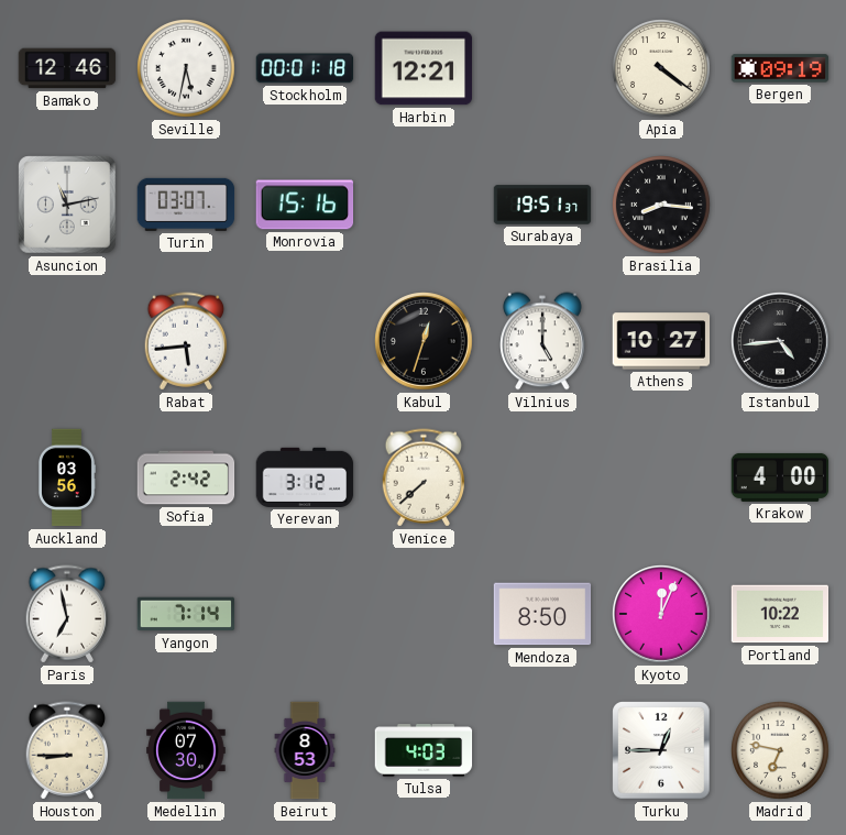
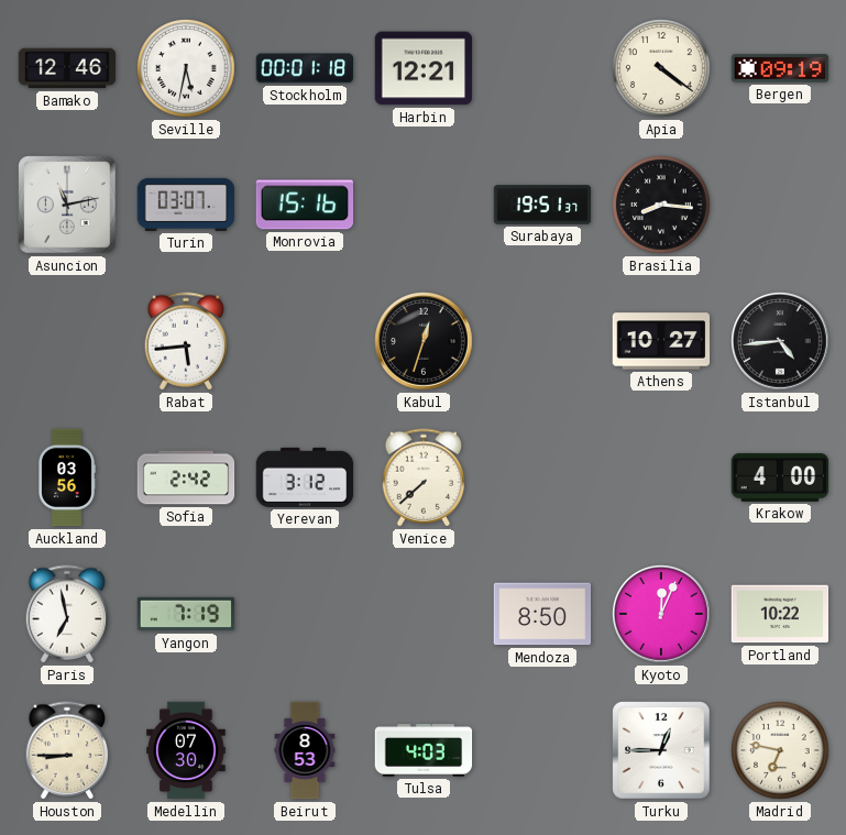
Vilnius: 5:00 -> none (542, 341)
Yangon: 7:14 -> 7:19 (186, 614)
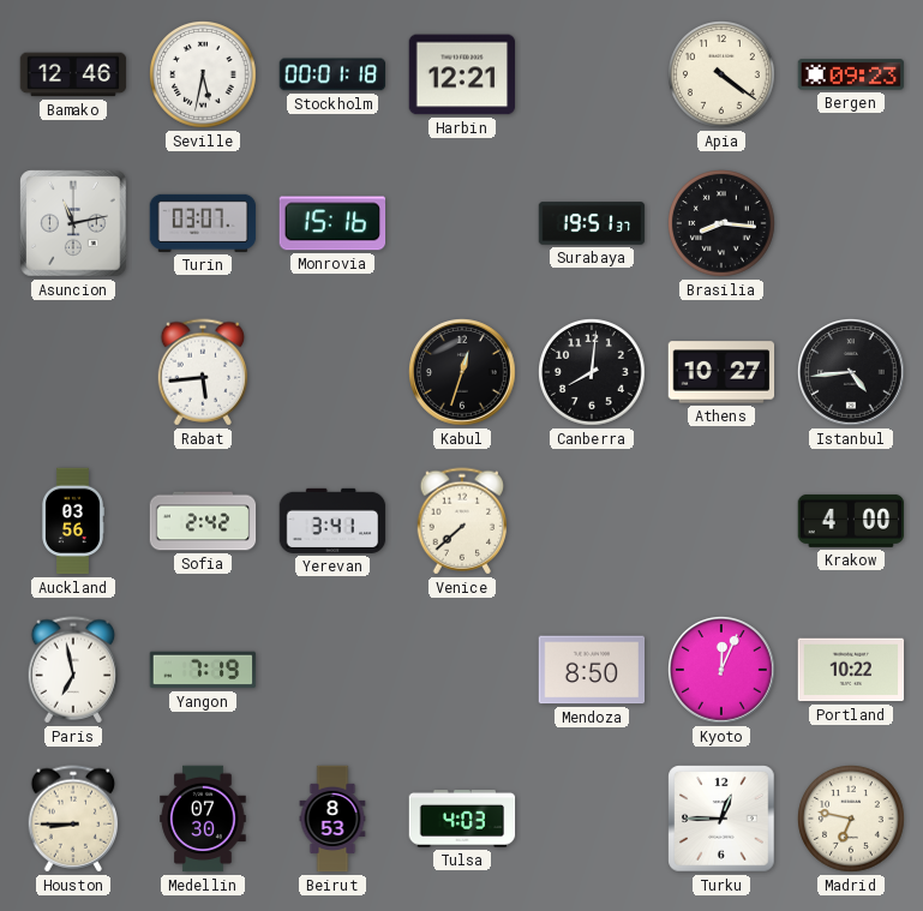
Bergen: 09:19 -> 09:23 (851, 74)
Canberra: none -> 8:01 (593, 373)
Yerevan: 3:12 -> 3:41 (332, 521)
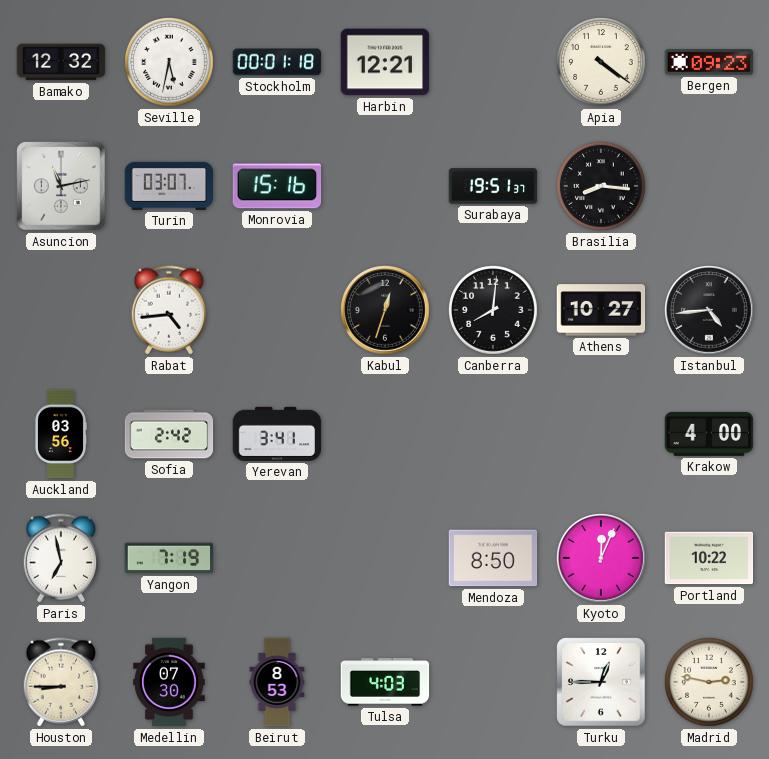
Bamako: 12:46 -> 12:32 (61, 62)
Rabat: 5:44 -> 4:44 (169, 310)
Venice: 7:38 -> none (462, 521)
Madrid: 6:47 -> 2:47 (710, 683)
